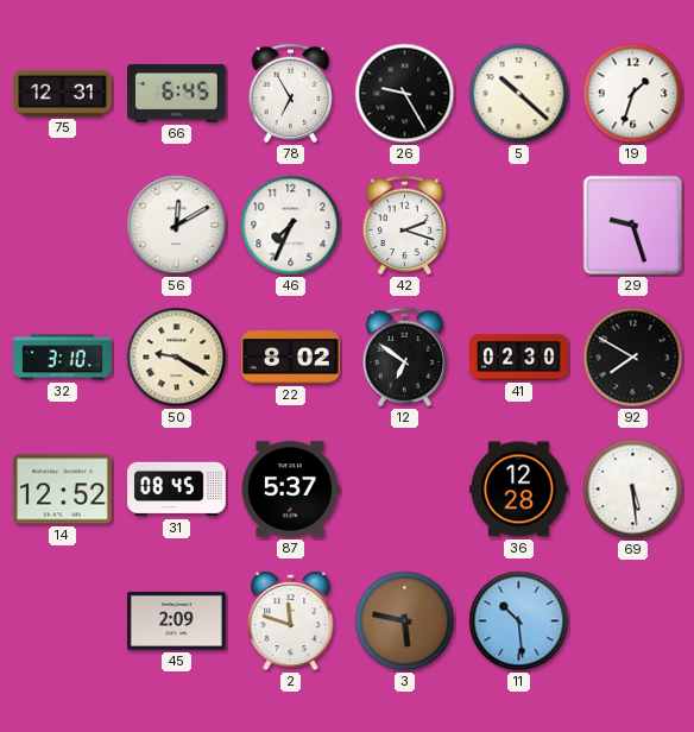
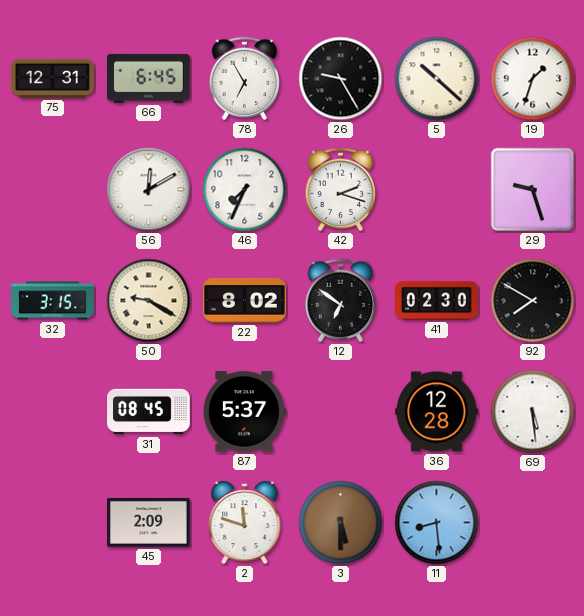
32: 3:10 -> 3:15 (53, 301)
14: 12:52 -> none (63, 490)
3: 5:47 -> 5:30 (341, 523)
11: 10:29 -> 8:29 (437, 523)
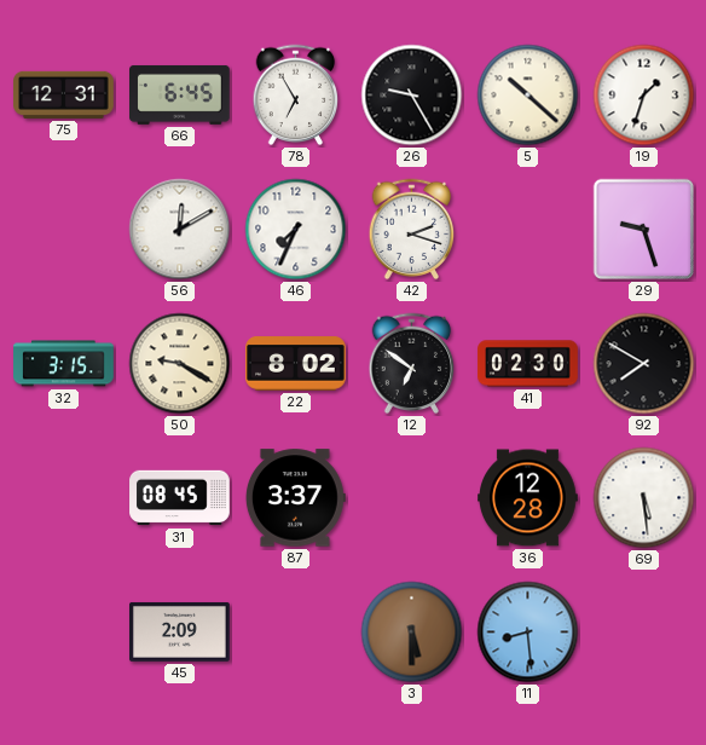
87: 5:37 -> 3:37 (295, 498)
2: 11:48 -> none (245, 523)
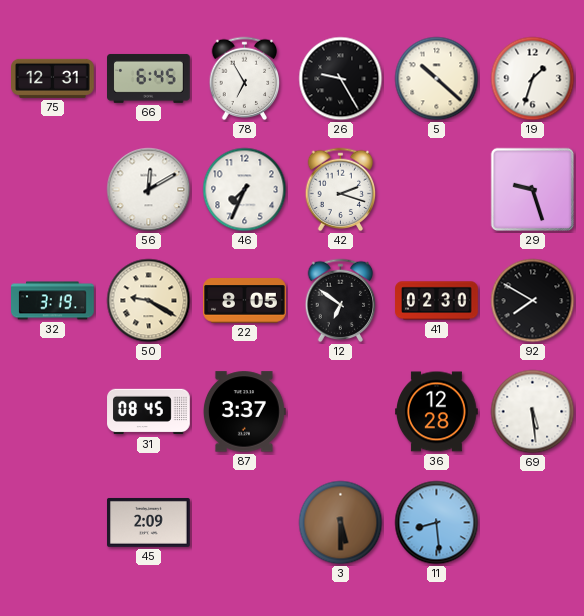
32: 3:15 -> 3:19 (53, 301)
22: 8:02 -> 8:05 (245, 301)
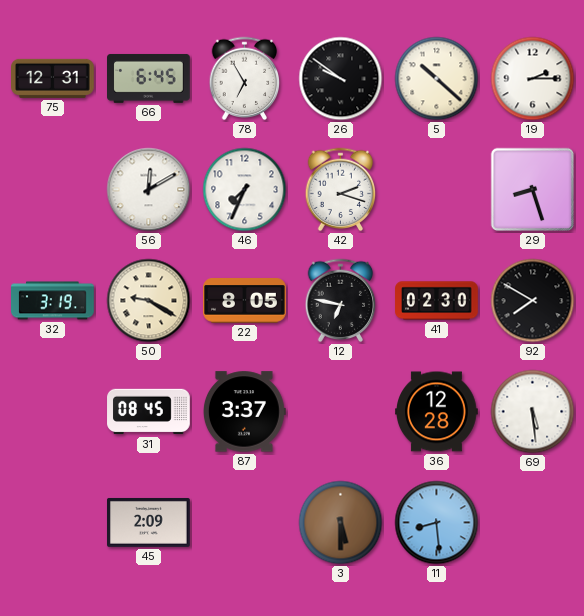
26: 9:25 -> 9:51 (341, 79)
19: 1:33 -> 2:15 (533, 79)
29: 9:27 -> 8:27 (533, 190)
12: 6:51 -> 6:47 (341, 301)
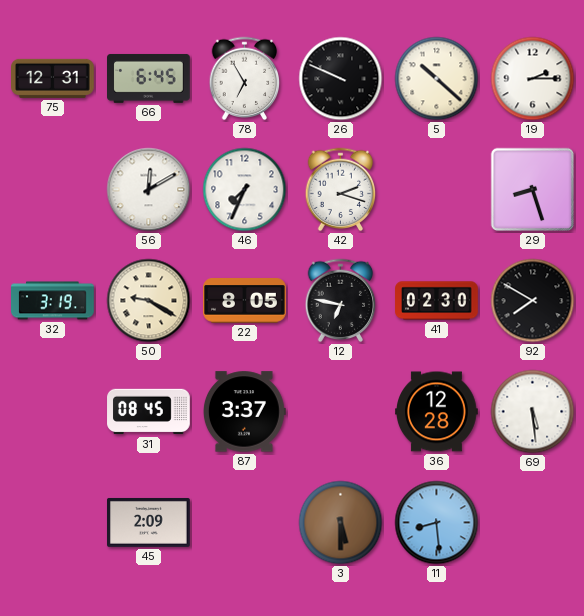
26: 9:51 -> 9:49 (341, 79)
